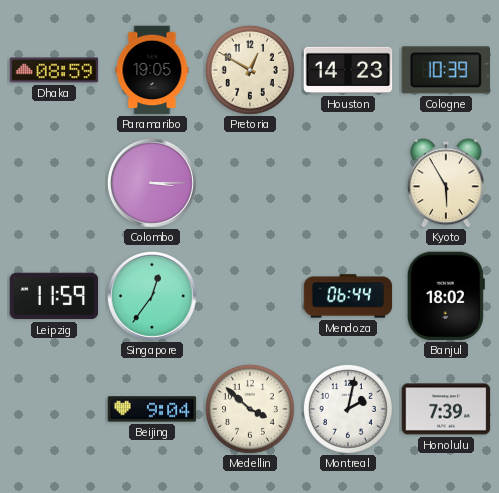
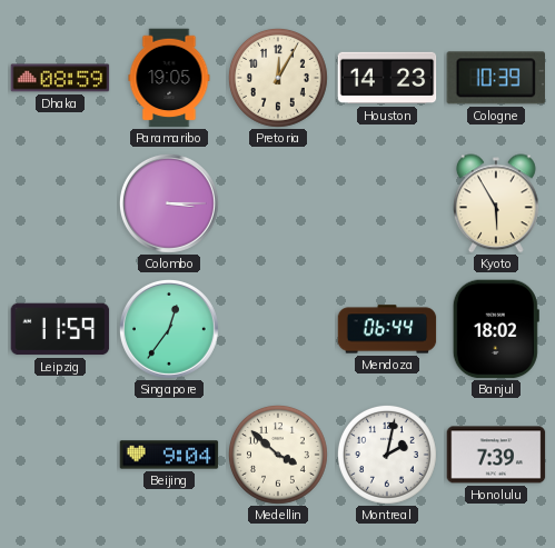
Pretoria: 12:50 -> 12:05 (278, 78)
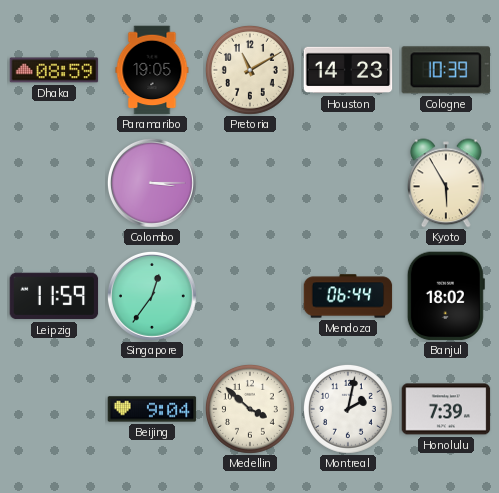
Pretoria: 12:05 -> 11:10 (250, 70)
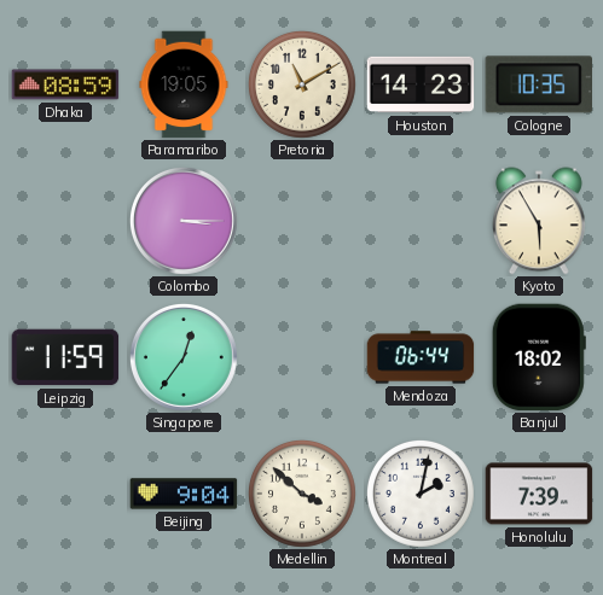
Cologne: 10:39 -> 10:35 (538, 84)
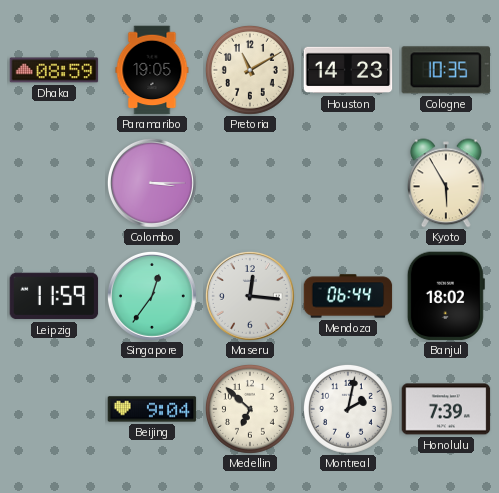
Maseru: none -> 12:16 (250, 296)
Medellin: 3:52 -> 6:52 (250, 409)
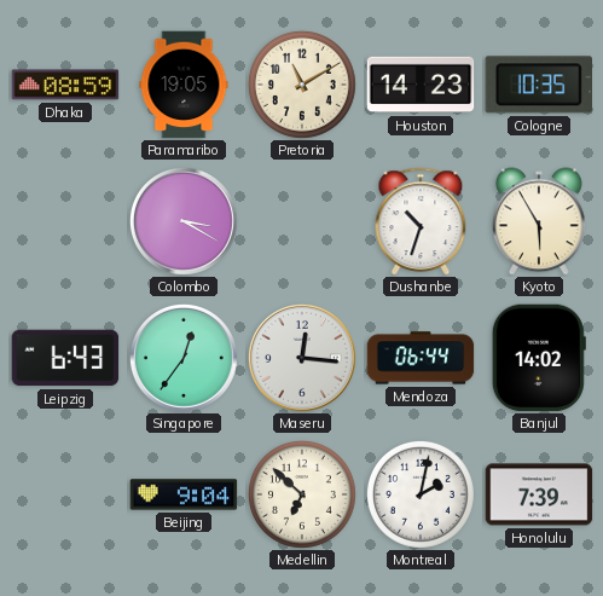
Colombo: 3:15 -> 3:20 (184, 221)
Dushanbe: none -> 10:33 (421, 221)
Leipzig: 11:59 -> 6:43 (65, 358)
Banjul: 18:02 -> 14:02 (539, 358)
